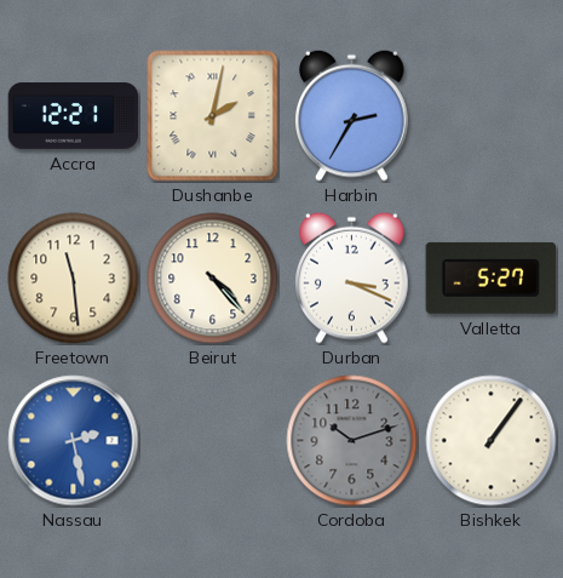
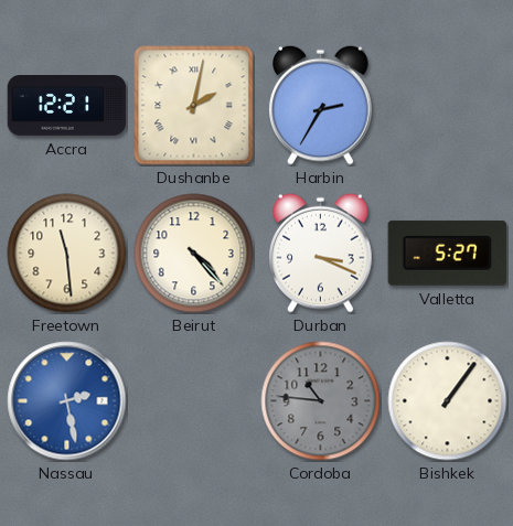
Cordoba: 10:12 -> 10:46 (321, 401)
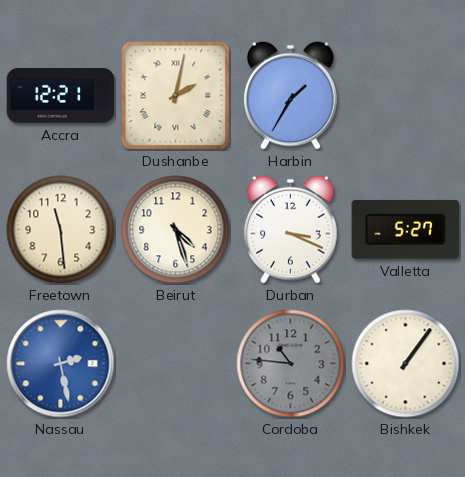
Harbin: 2:35 -> 1:35 (291, 95)
Beirut: 4:23 -> 4:27 (176, 230)
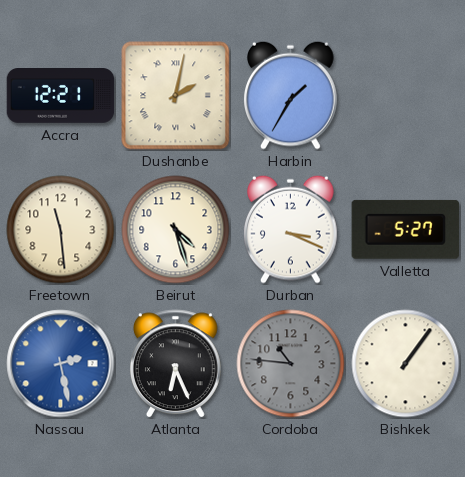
Atlanta: none -> 6:26 (175, 364)
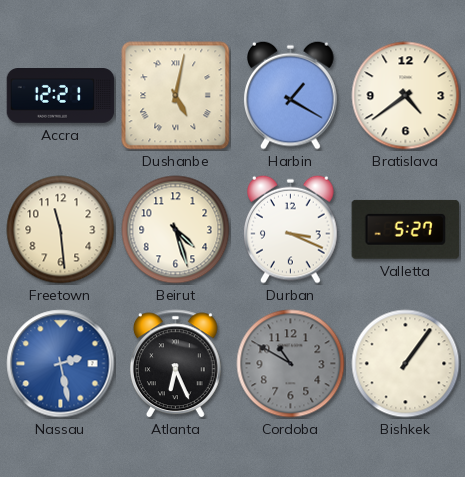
Dushanbe: 2:02 -> 5:02 (176, 96)
Harbin: 1:35 -> 1:20 (291, 95)
Bratislava: none -> 4:39 (406, 96)
Cordoba: 10:46 -> 10:50 (291, 364)
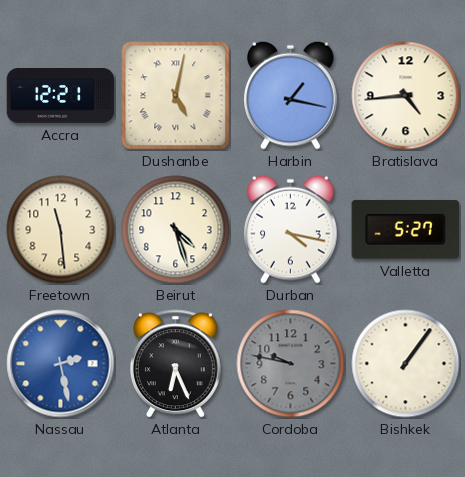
Harbin: 1:20 -> 1:17 (291, 95)
Bratislava: 4:39 -> 4:44 (406, 96)
Durban: 3:19 -> 4:17 (291, 229)
Cordoba: 10:50 -> 9:47 (291, 364)
